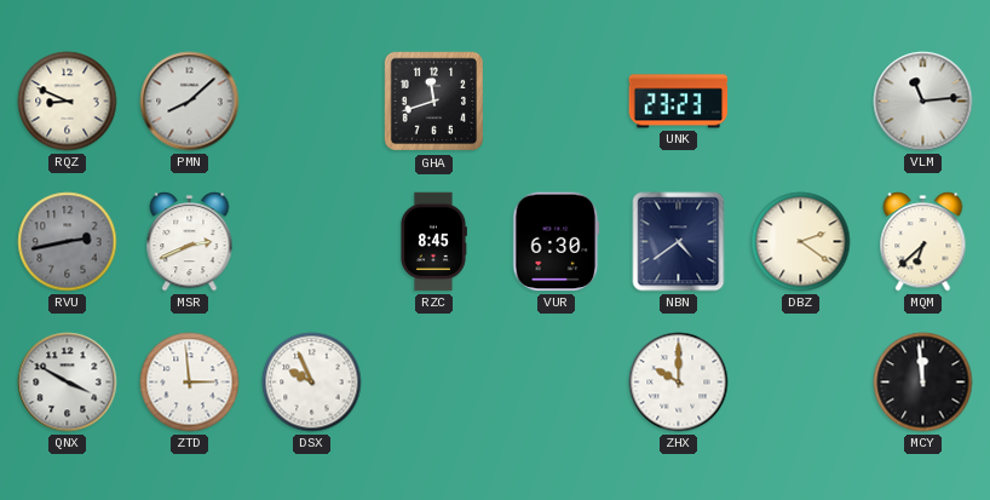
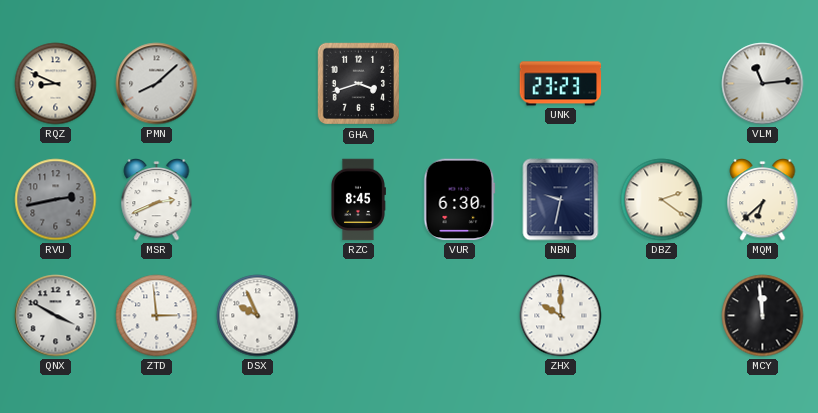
GHA: 11:42 -> 3:42 (359, 84)
NBN: 4:39 -> 9:32 (561, 200)
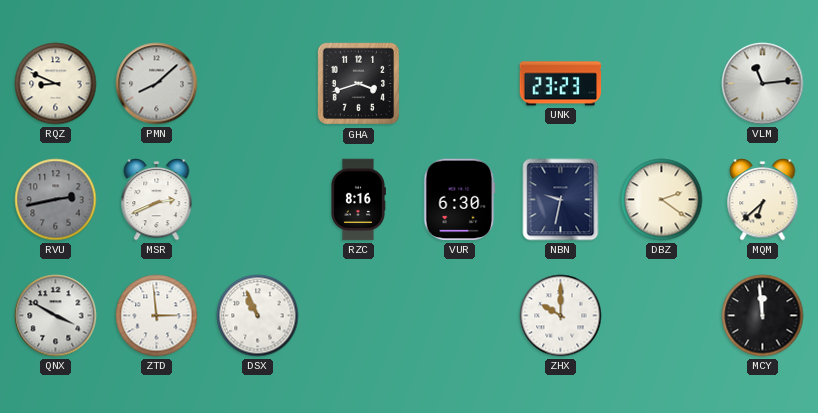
RZC: 8:45 -> 8:16 (359, 200)
DSX: 9:56 -> 10:56 (258, 316)
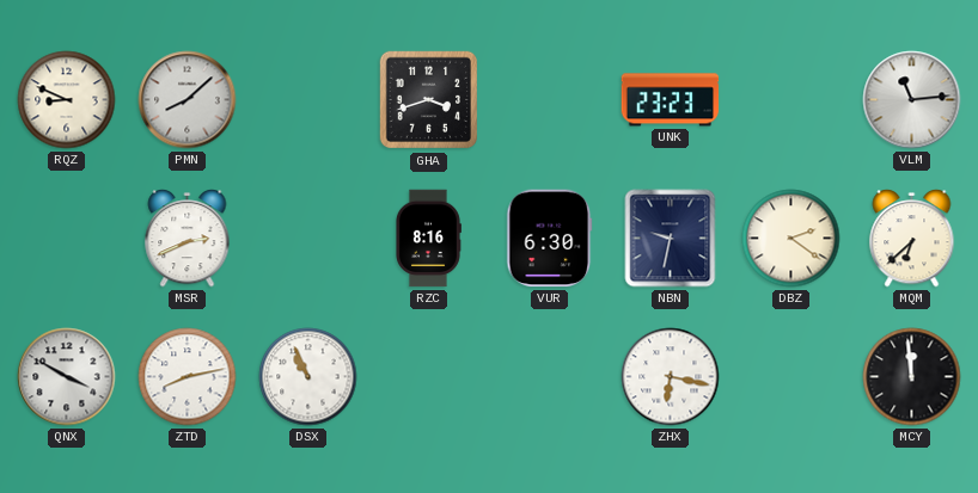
RVU: 2:43 -> none (56, 200)
ZTD: 2:59 -> 8:13 (188, 377)
ZHX: 10:00 -> 6:17 (671, 377)
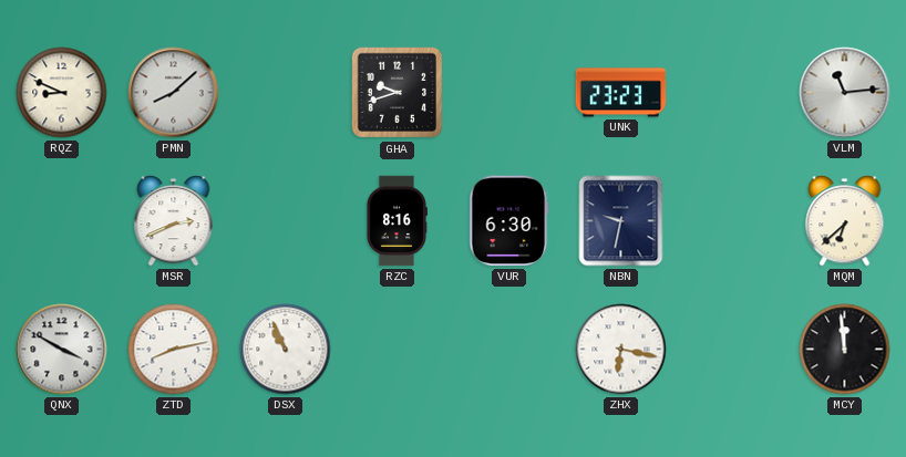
GHA: 3:42 -> 9:42 (398, 93)
DBZ: 2:21 -> none (791, 239)
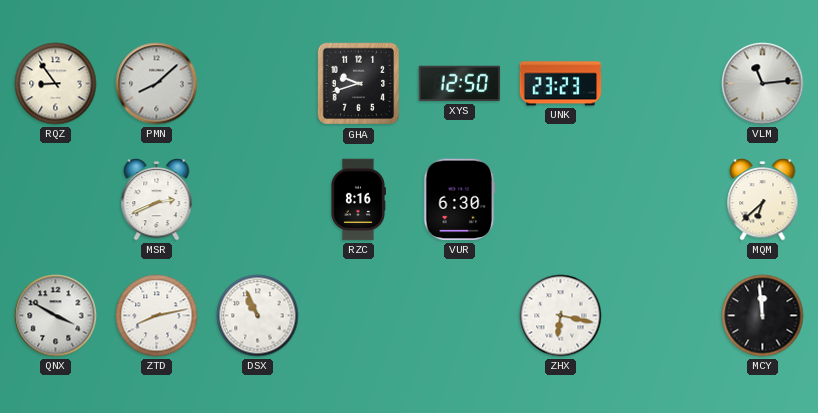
RQZ: 8:49 -> 8:54 (56, 84)
XYS: none -> 12:50 (460, 84)
NBN: 9:32 -> none (621, 221)
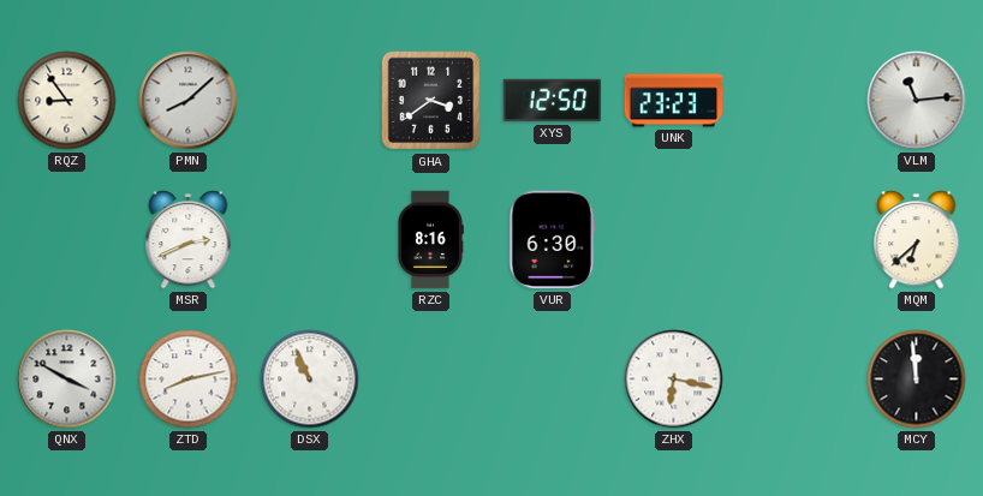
GHA: 9:42 -> 3:39 (431, 101)
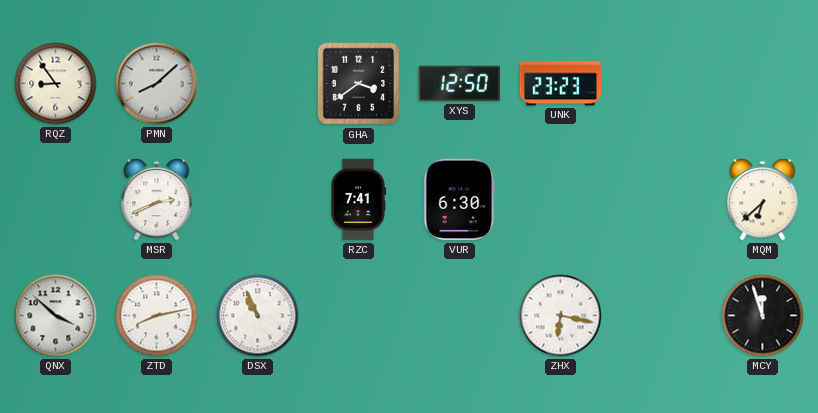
VLM: 11:14 -> none (917, 101)
RZC: 8:16 -> 7:41 (359, 200)
QNX: 3:50 -> 3:52 (56, 316)
MCY: 11:59 -> 11:57 (763, 316)
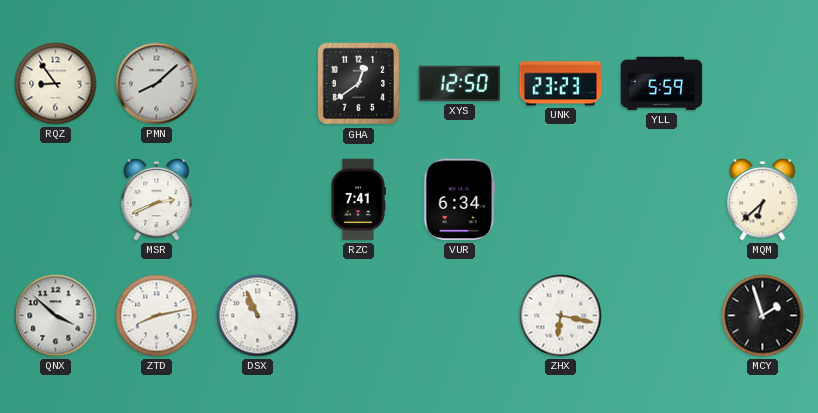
GHA: 3:39 -> 12:39 (359, 84)
YLL: none -> 5:59 (662, 84)
VUR: 6:30 -> 6:34 (460, 200)
MCY: 11:57 -> 1:57 (763, 316)
